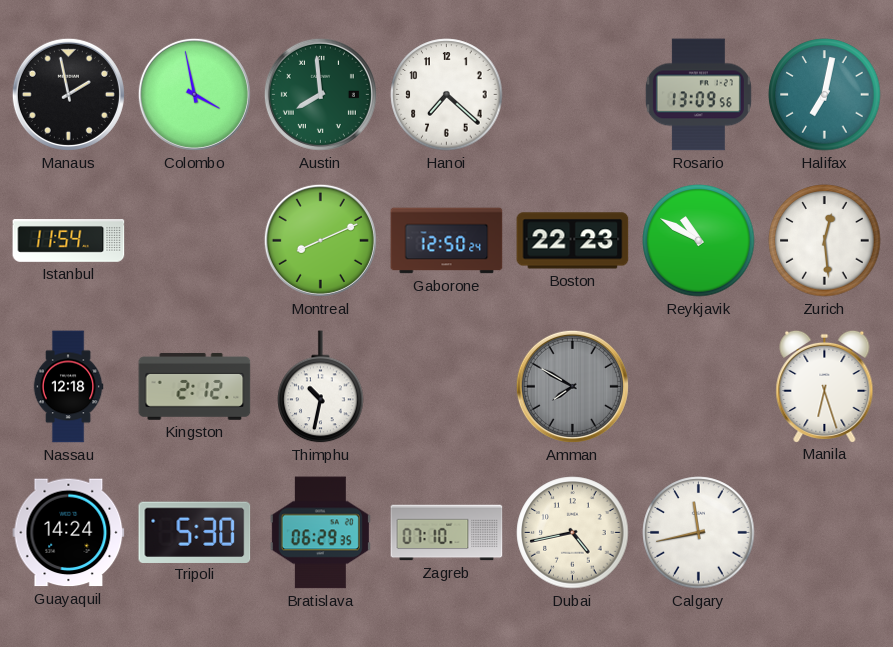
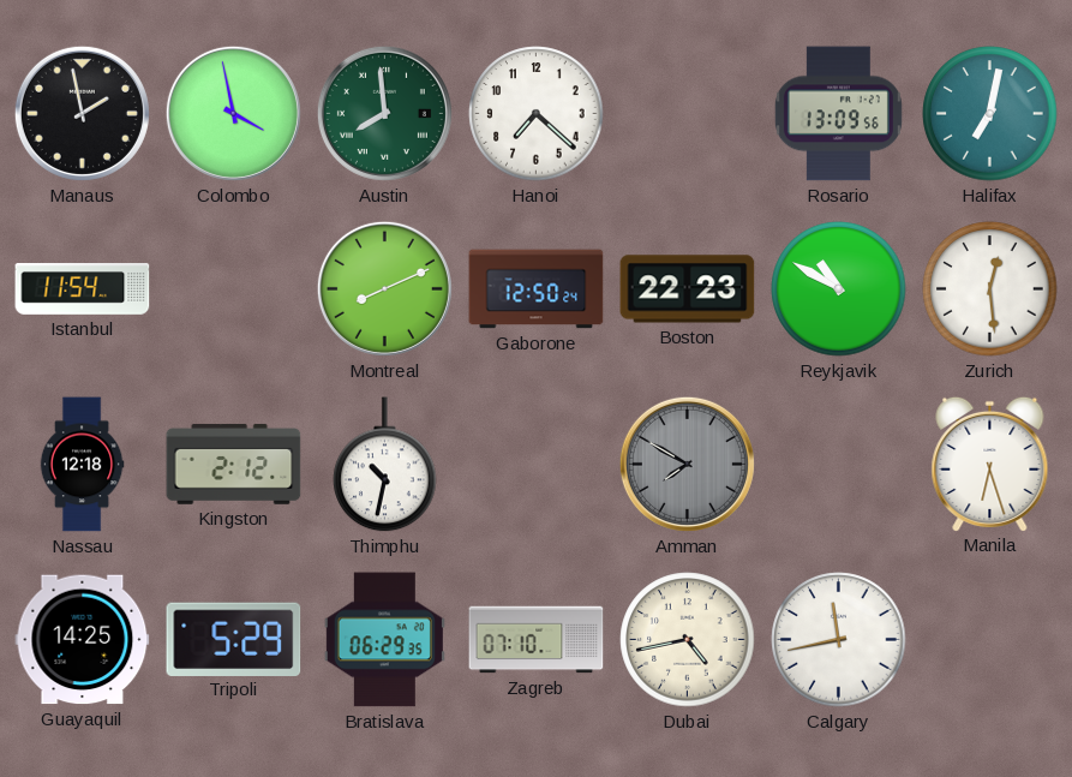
Guayaquil: 14:24 -> 14:25 (83, 640)
Tripoli: 5:30 -> 5:29 (234, 639)
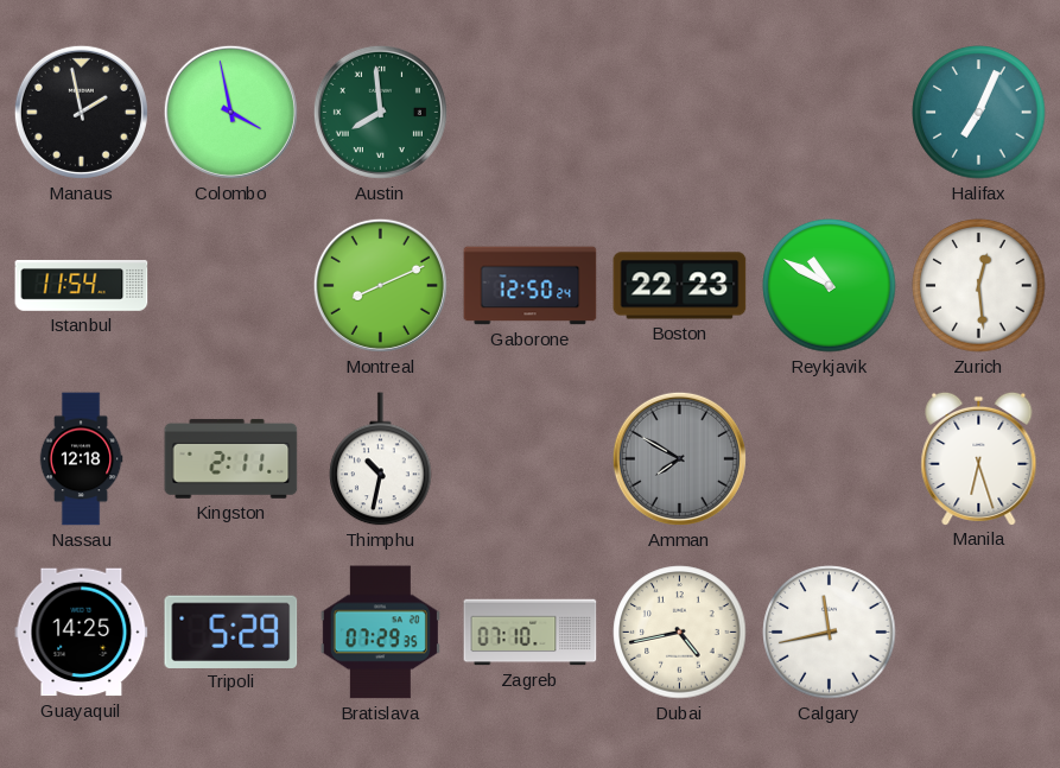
Hanoi: 7:22 -> none (537, 114)
Rosario: 13:09 -> none (838, 114)
Halifax: 7:02 -> 7:04 (979, 113)
Kingston: 2:12 -> 2:11 (231, 458)
Bratislava: 06:29 -> 07:29 (380, 633)
